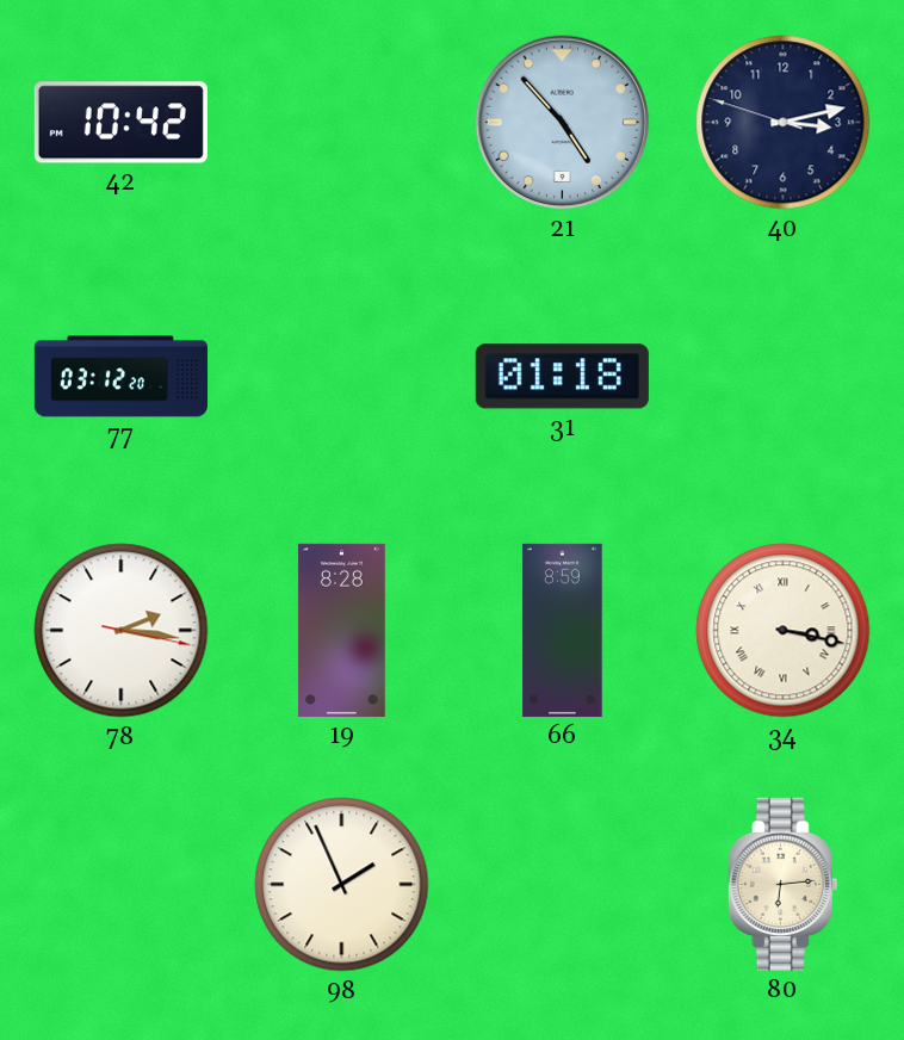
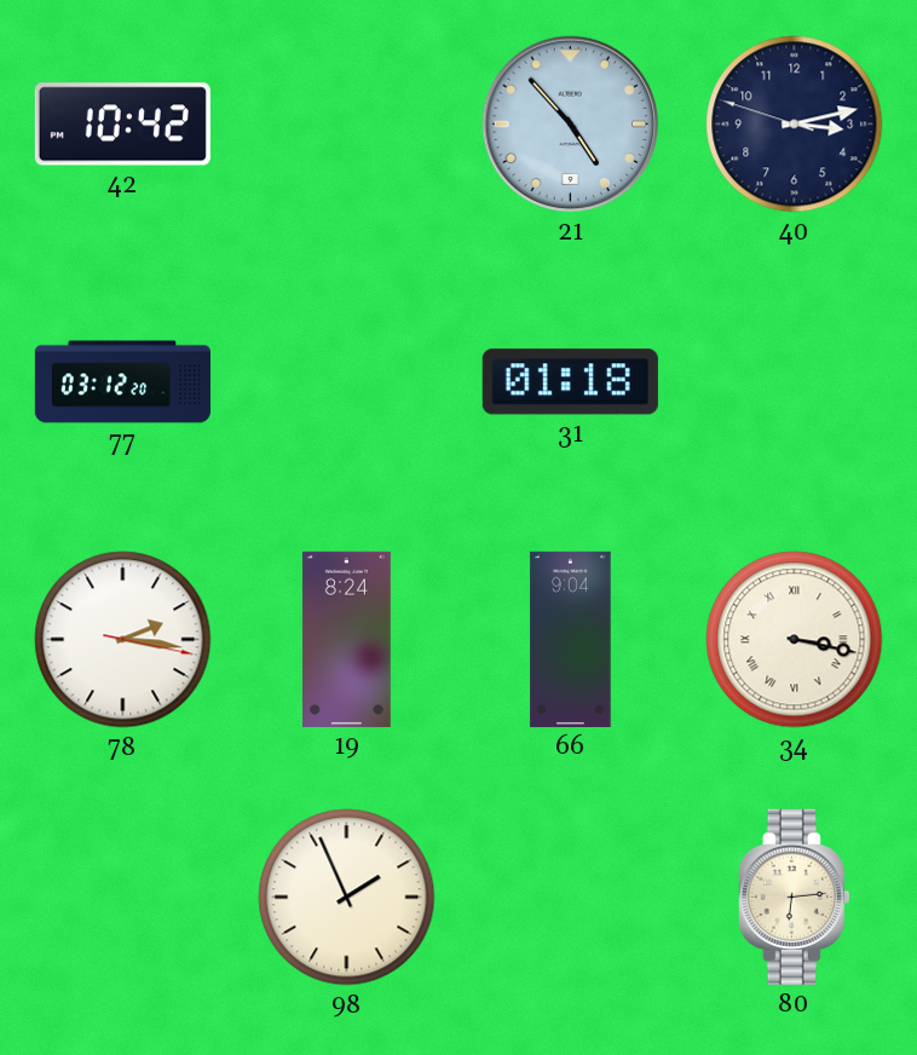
19: 8:28 -> 8:24 (346, 639)
66: 8:59 -> 9:04 (571, 639)
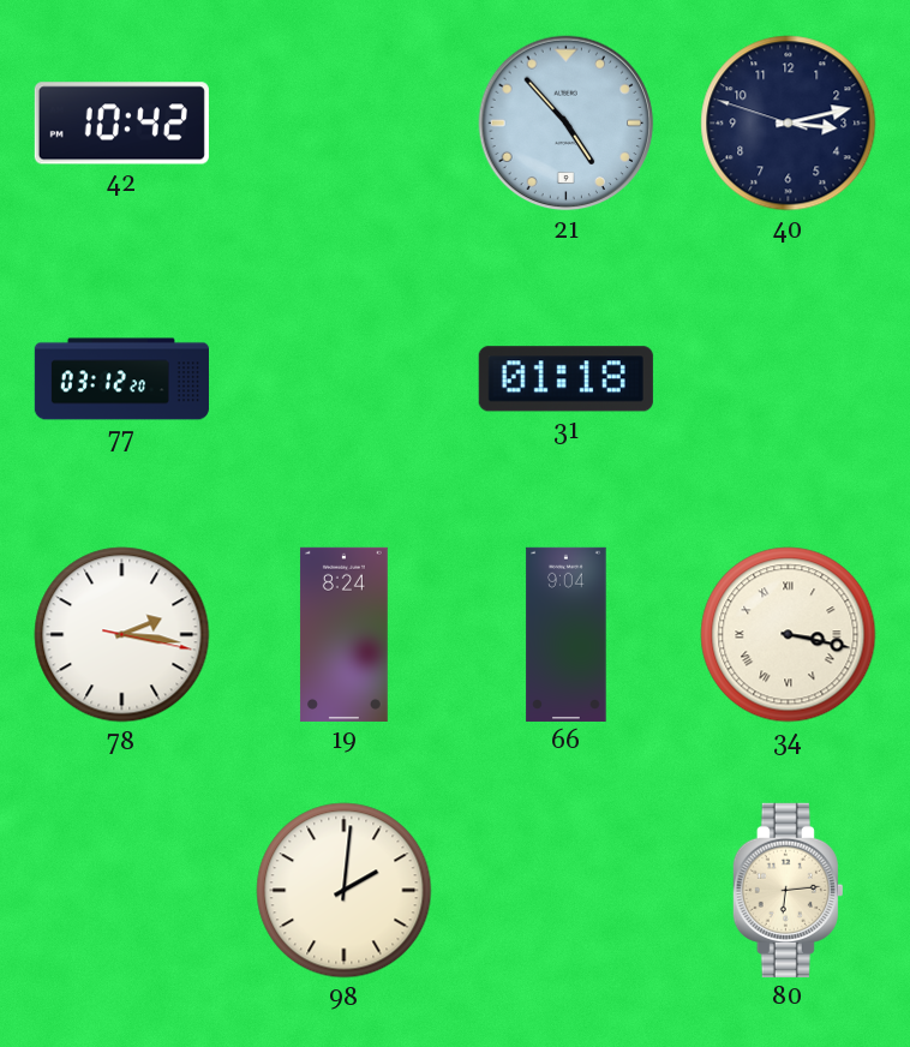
98: 1:56 -> 2:01 (345, 891)
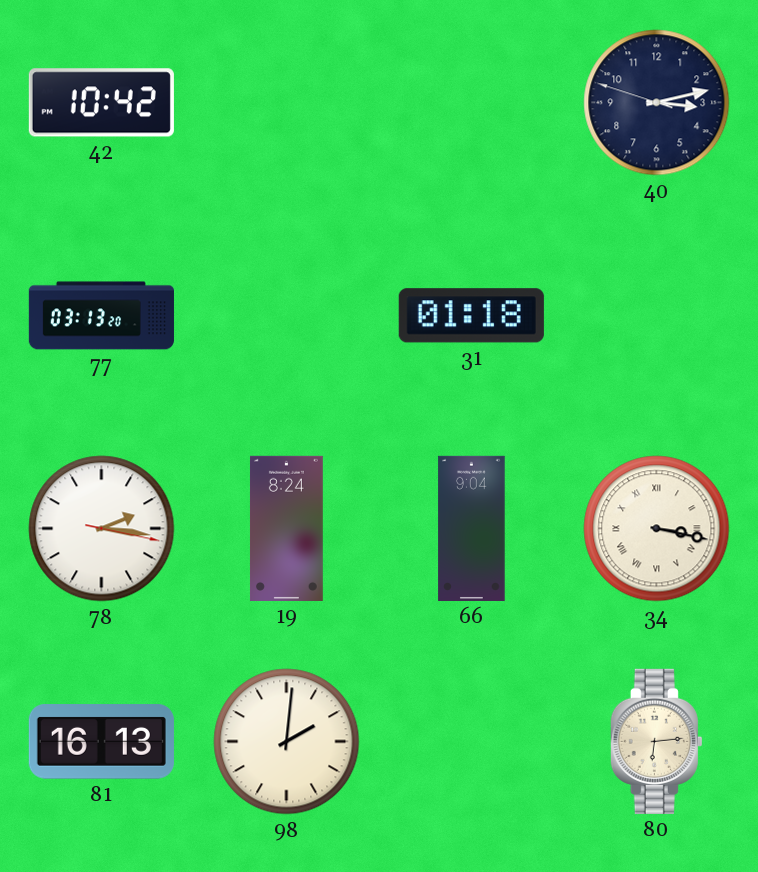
21: 4:53 -> none (567, 124)
77: 03:12 -> 03:13 (101, 316)
81: none -> 16:13 (101, 742)
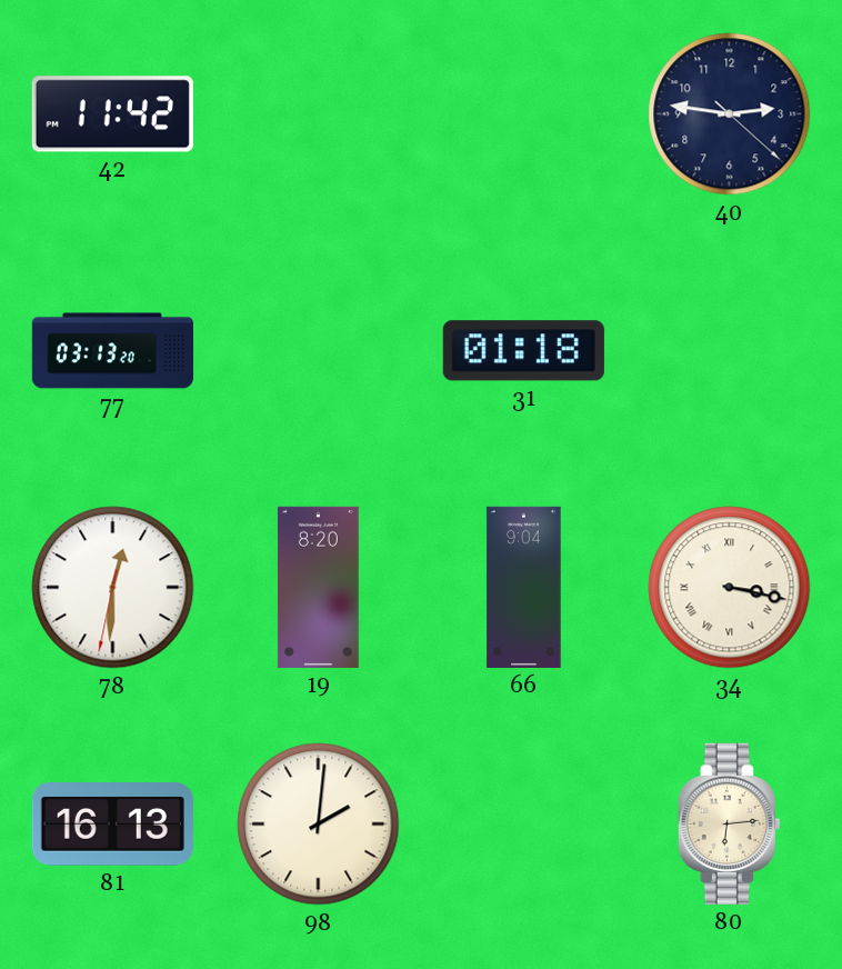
42: 10:42 -> 11:42 (112, 114)
40: 3:12 -> 2:46 (730, 114)
78: 2:16 -> 12:30 (113, 588)
19: 8:24 -> 8:20 (318, 587)
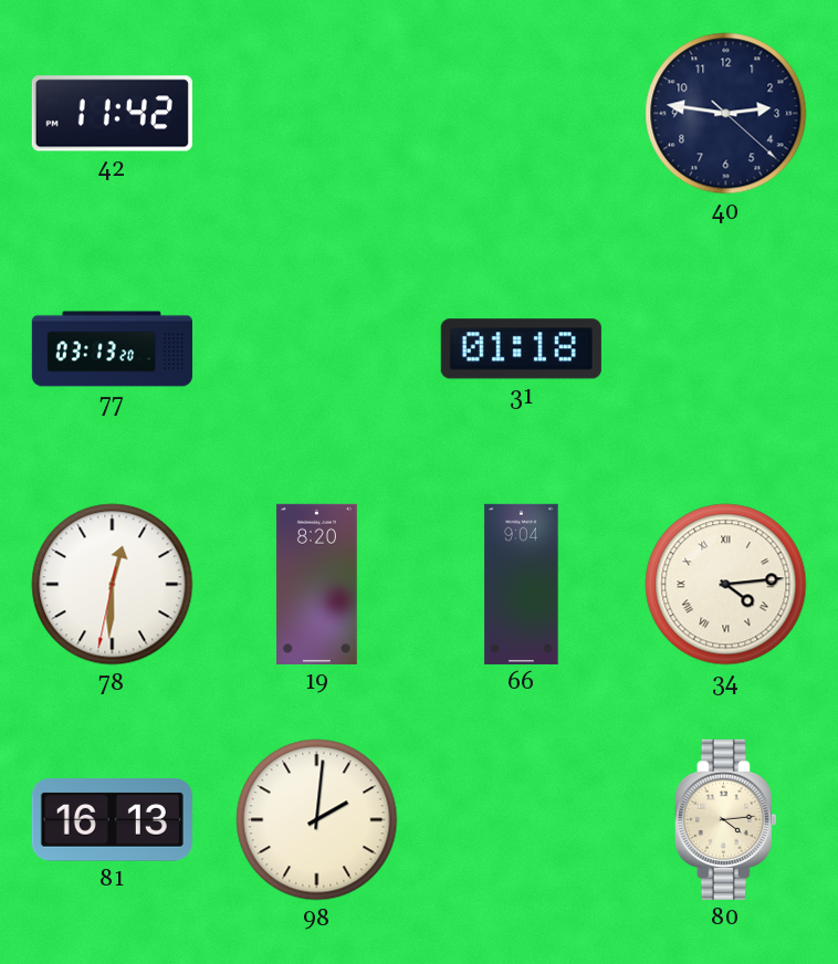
34: 3:17 -> 4:14 (726, 585)
80: 6:14 -> 4:14 (725, 819)
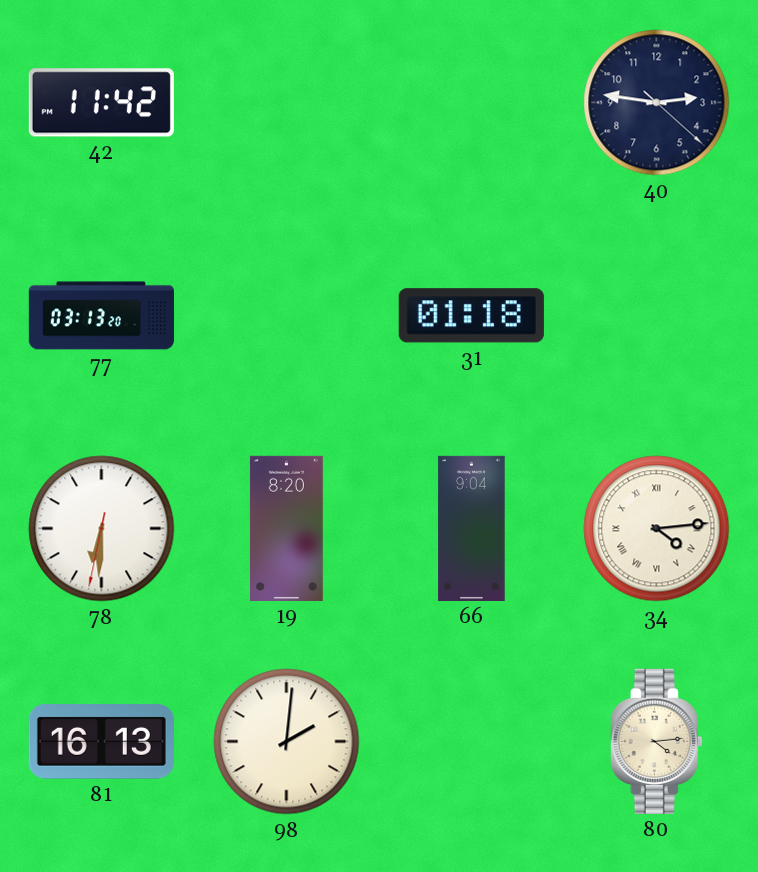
78: 12:30 -> 6:30 (102, 529)
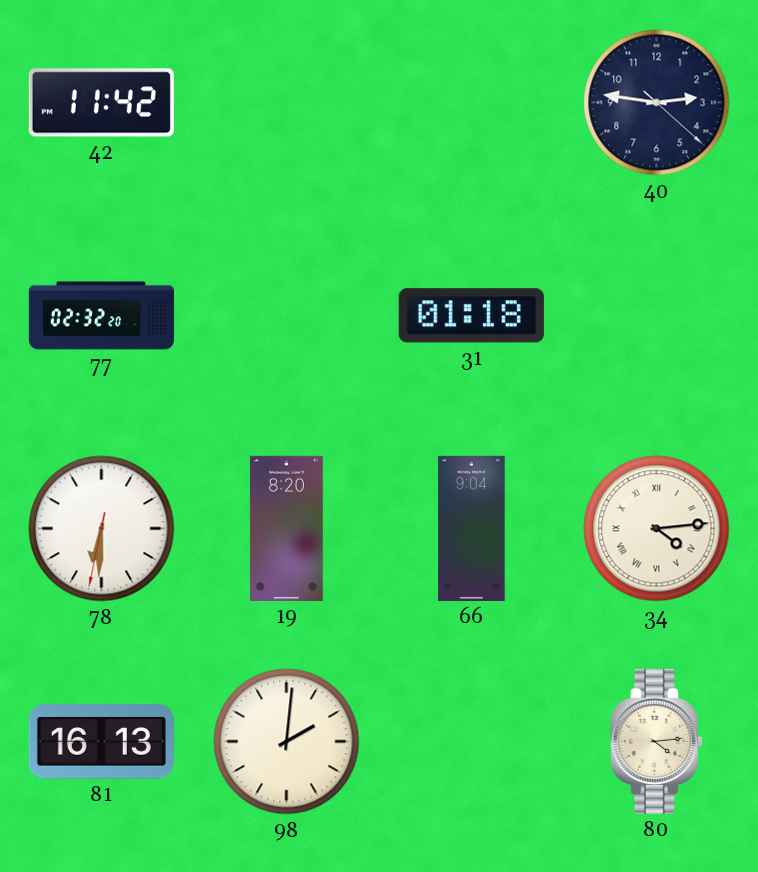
77: 03:13 -> 02:32 (101, 316)
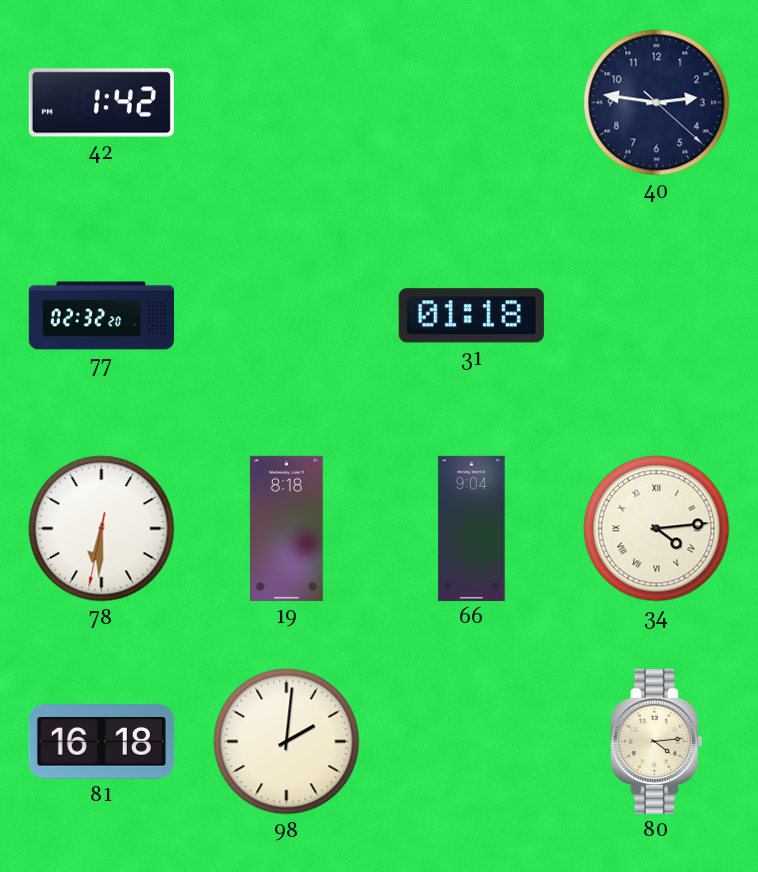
42: 11:42 -> 1:42 (101, 103)
19: 8:20 -> 8:18 (286, 528)
81: 16:13 -> 16:18 (101, 742)
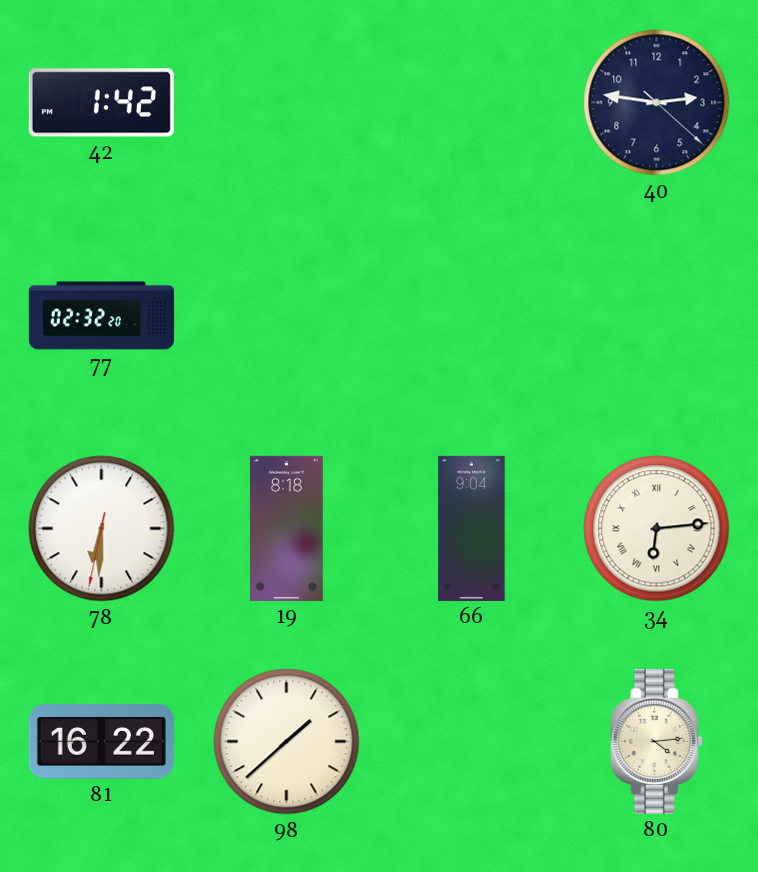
31: 01:18 -> none (471, 316)
34: 4:14 -> 6:14 (657, 529)
81: 16:18 -> 16:22 (101, 742)
98: 2:01 -> 1:38 (287, 742)
